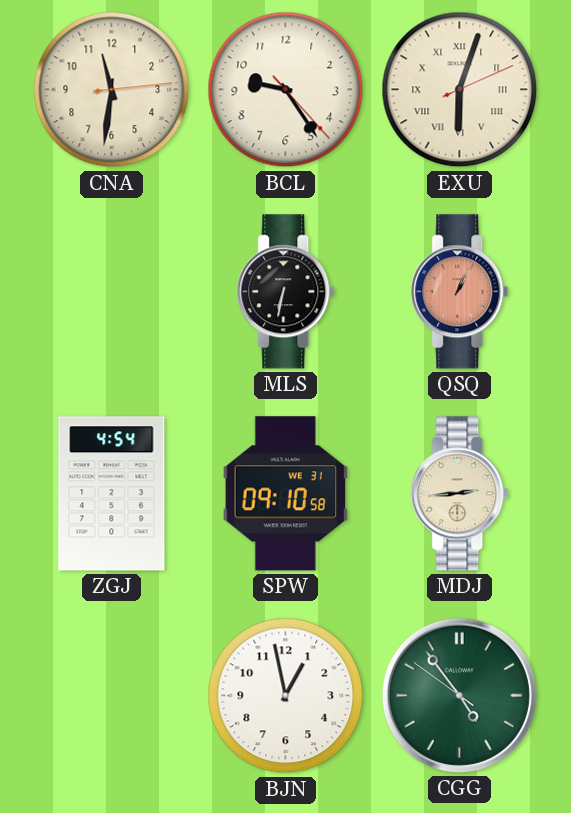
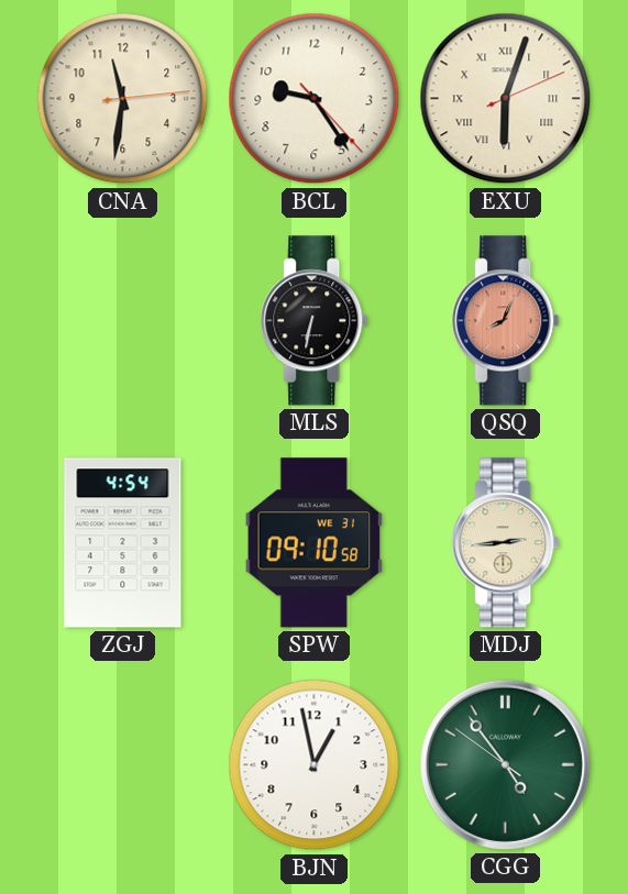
QSQ: 1:04 -> 8:04 (506, 321)
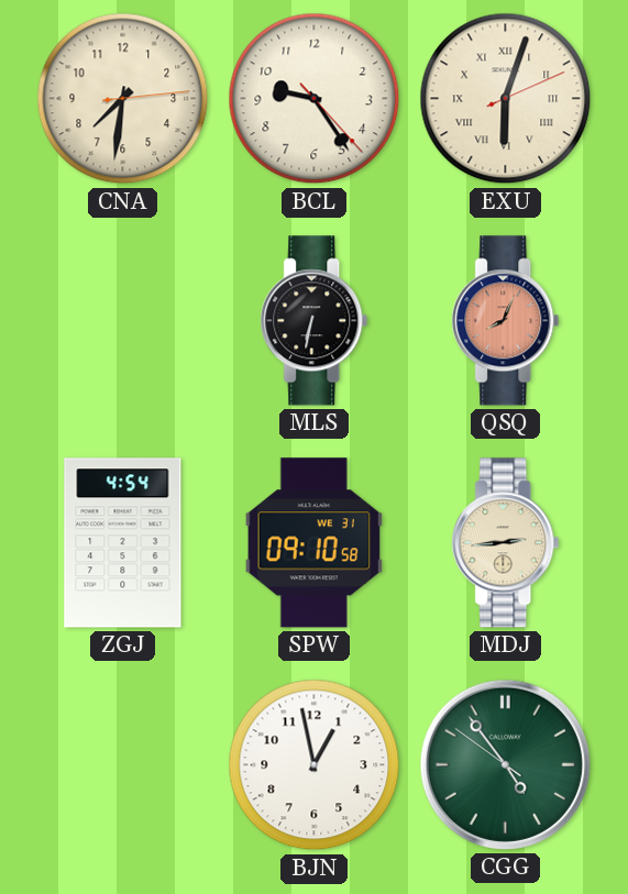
CNA: 11:31 -> 7:31 (123, 99)
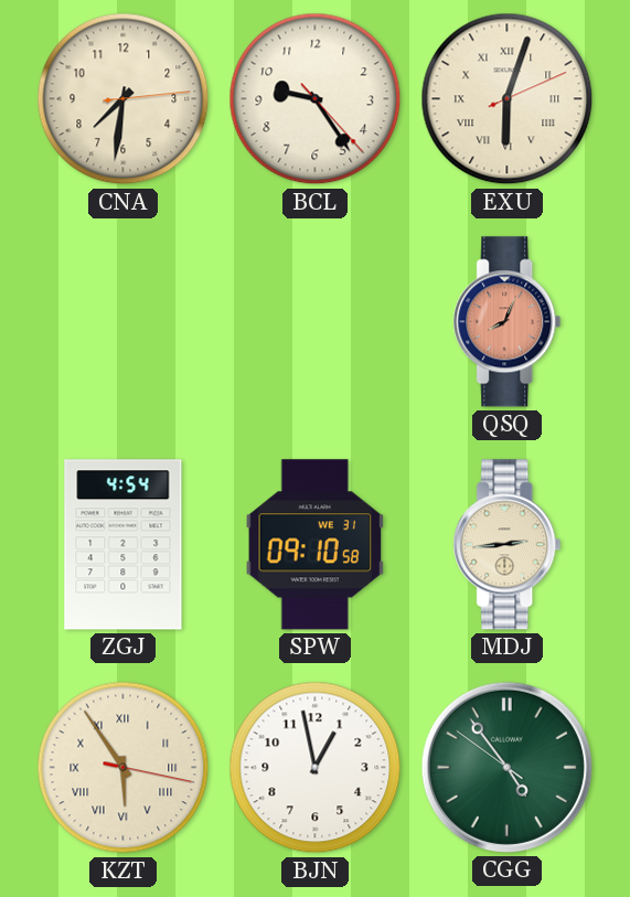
MLS: 6:32 -> none (315, 321)
KZT: none -> 5:54 (124, 768)
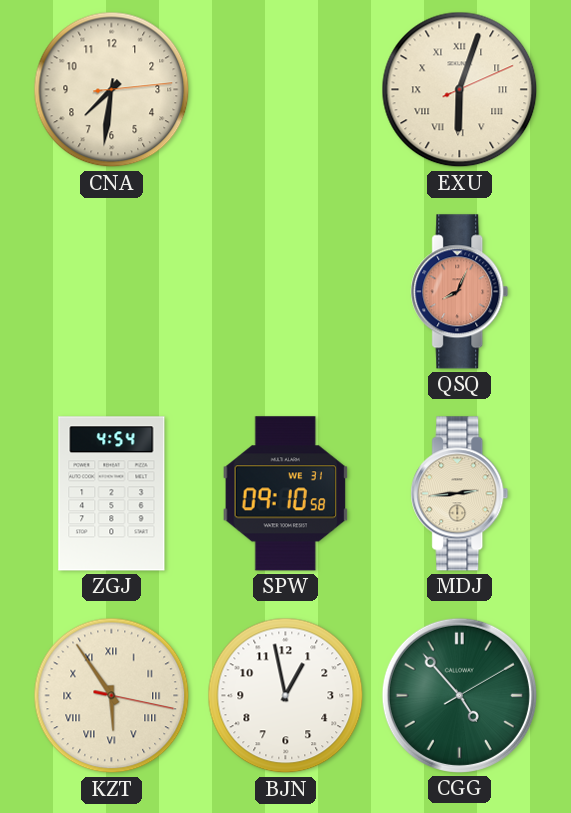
BCL: 9:24 -> none (316, 99)
CGG: 4:53:51 -> 4:53:10 (459, 695)
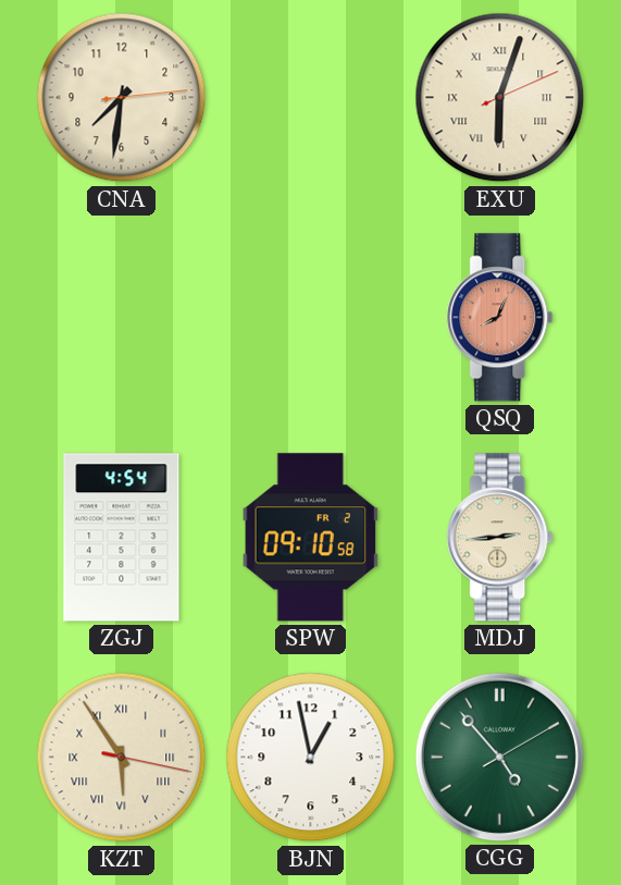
SPW date: WE 31 -> FR 2 (311, 538)
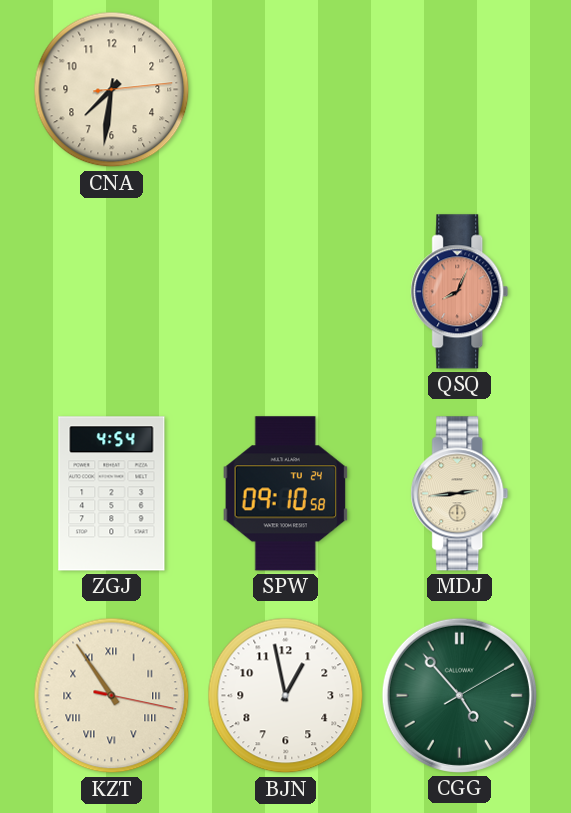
EXU: 6:03 -> none (500, 98)
SPW date: FR 2 -> TU 24 (286, 494)
KZT: 5:54 -> 10:54 (112, 696)
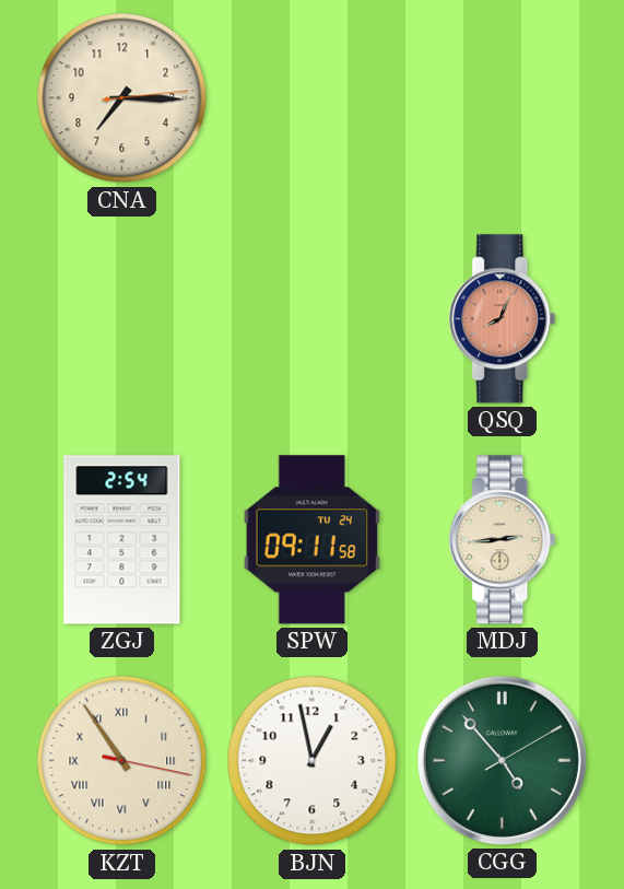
CNA: 7:31 -> 7:15 (122, 98)
ZGJ: 4:54 -> 2:54 (122, 540)
SPW: 09:10 -> 09:11 (313, 540)
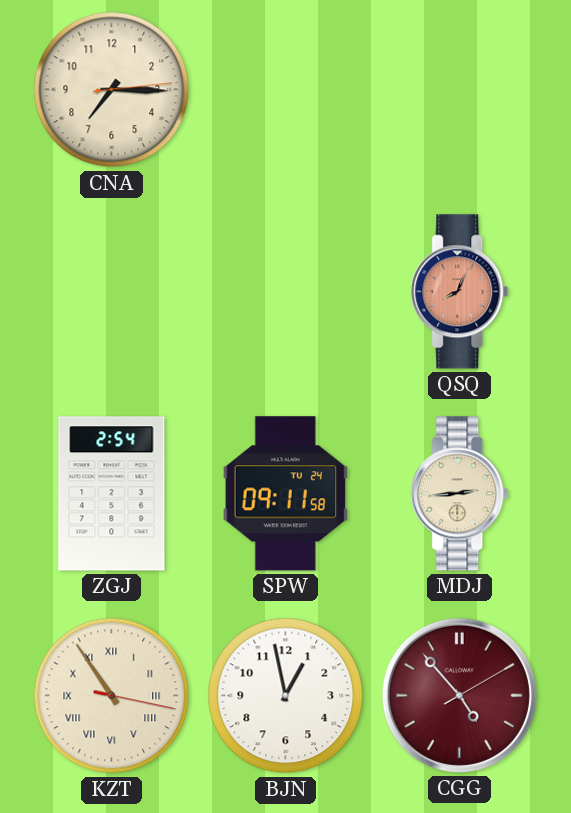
CGG dial: green -> burgundy (459, 695)
